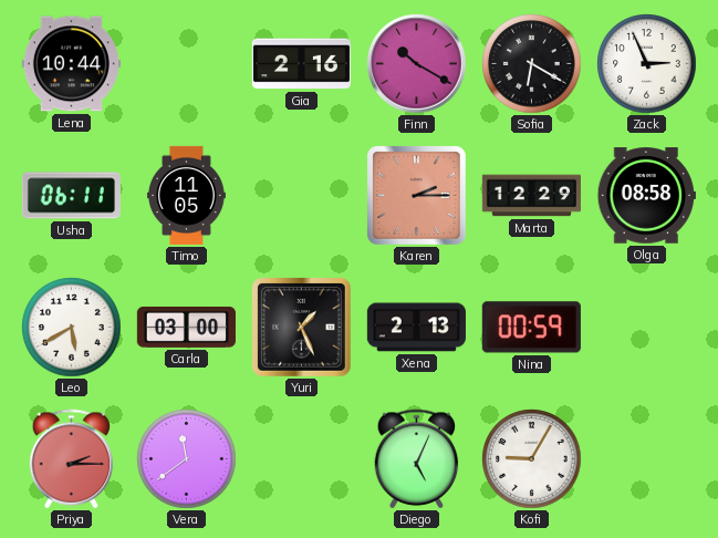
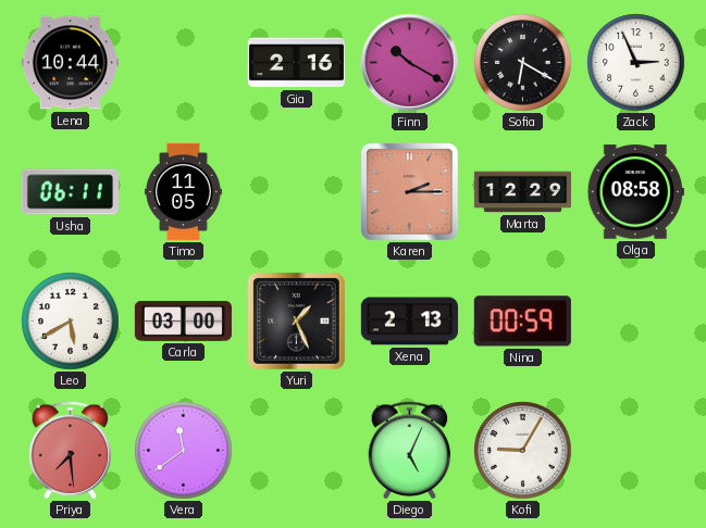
Priya: 2:15 -> 7:29 (71, 451)
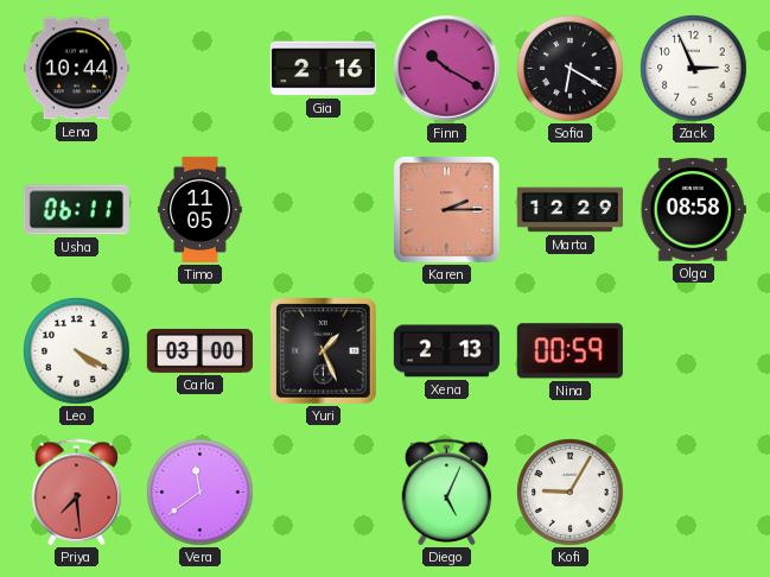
Leo: 5:40 -> 4:20 (77, 351)
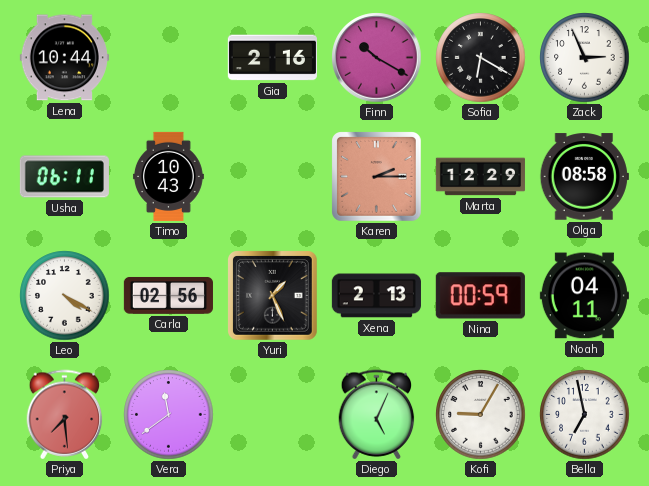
Timo: 11:05 -> 10:43 (168, 176)
Carla: 03:00 -> 02:56 (168, 295)
Noah: none -> 04:11 (584, 296)
Bella: none -> 6:58 (585, 415)
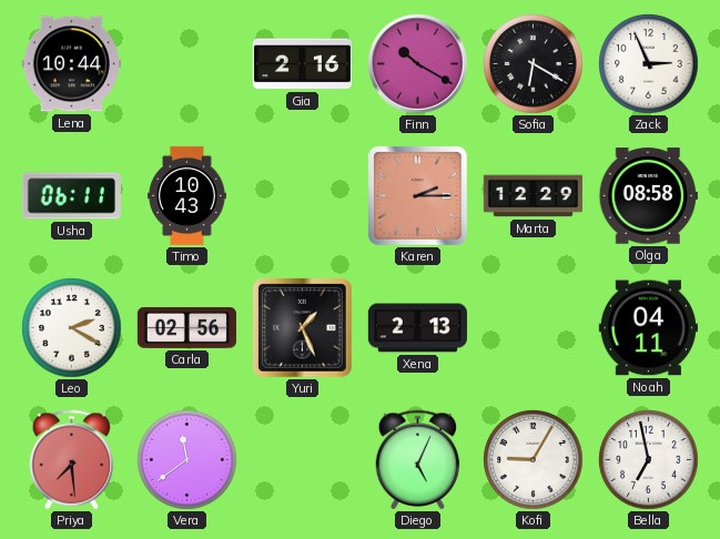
Leo: 4:20 -> 2:20 (72, 328)
Nina: 00:59 -> none (480, 296)
